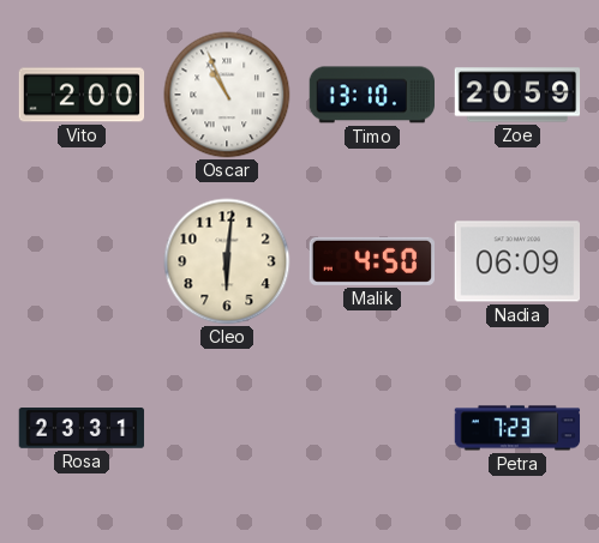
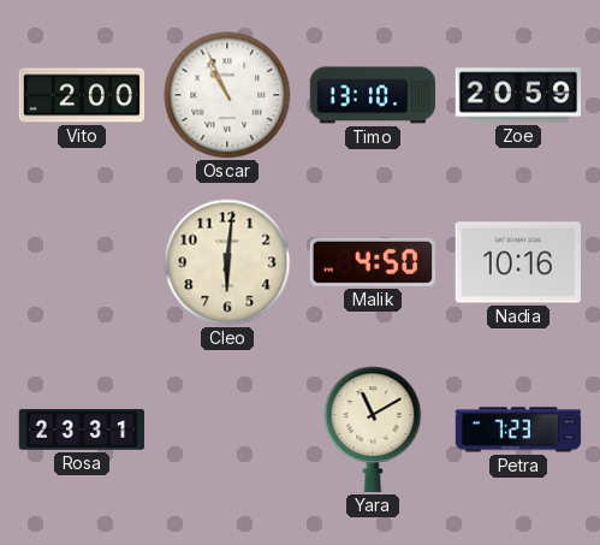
Nadia: 06:09 -> 10:16 (517, 262)
Yara: none -> 11:10 (373, 430)
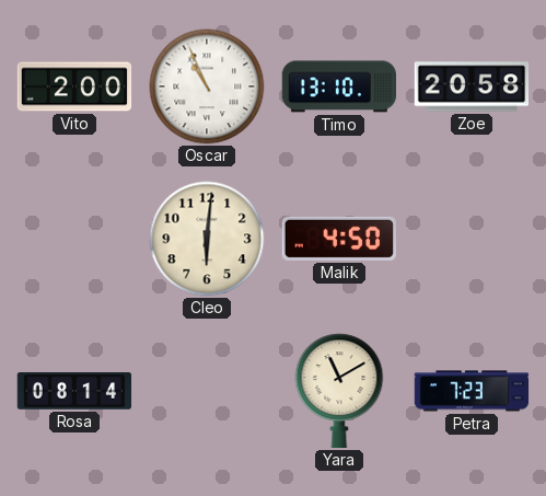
Zoe: 20:59 -> 20:58 (472, 86)
Nadia: 10:16 -> none (517, 262)
Rosa: 23:31 -> 08:14 (74, 392)
